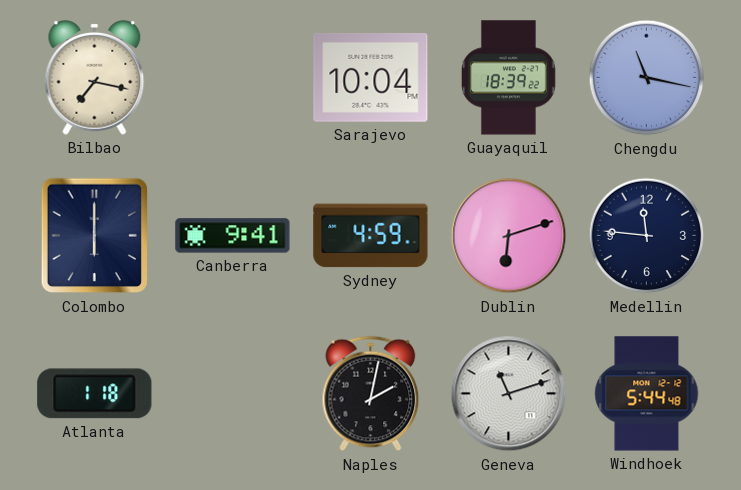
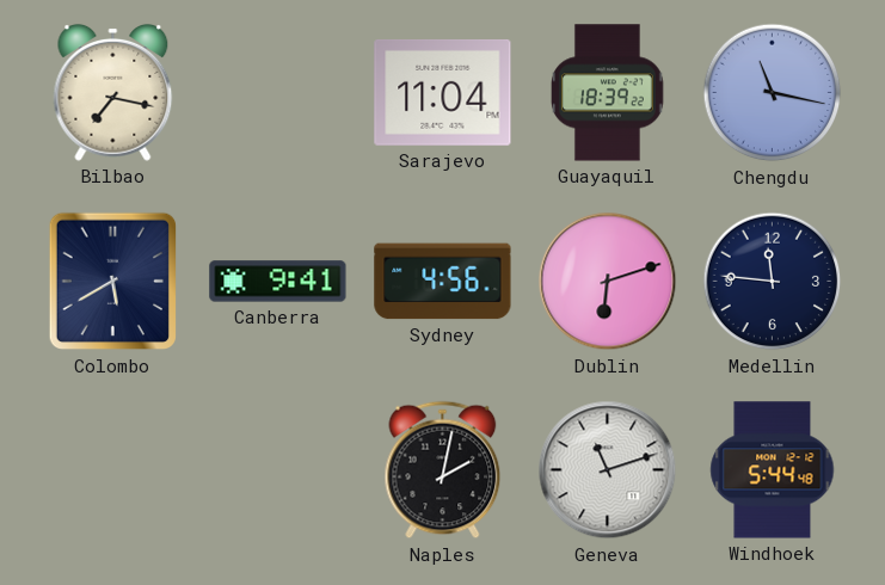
Sarajevo: 10:04 -> 11:04 (443, 92)
Colombo: 6:00 -> 5:40 (112, 282)
Sydney: 4:59 -> 4:56 (443, 282)
Atlanta: 1:18 -> none (95, 394)
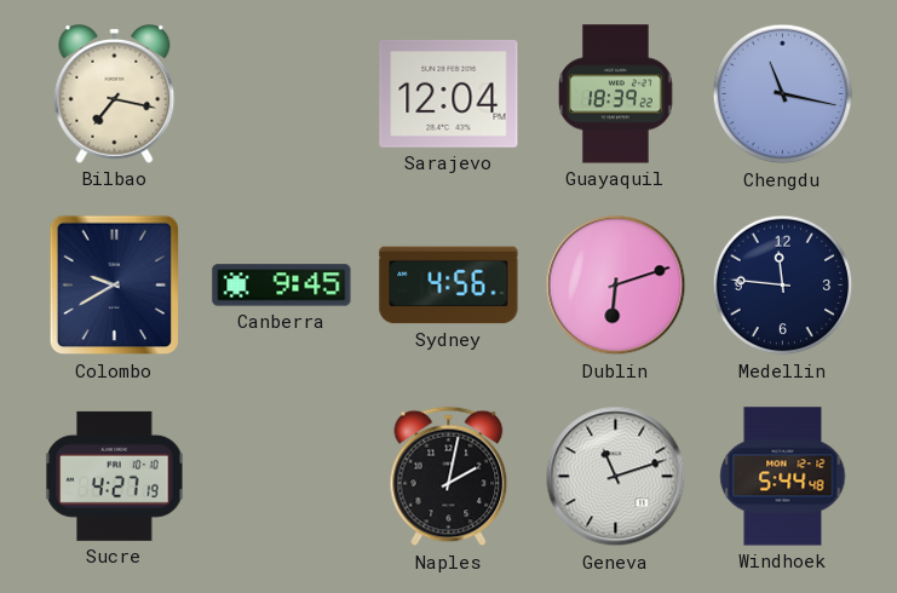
Sarajevo: 11:04 -> 12:04 (449, 93)
Colombo: 5:40 -> 9:40 (114, 286)
Canberra: 9:41 -> 9:45 (282, 286)
Sucre: none -> 4:27 (115, 476)
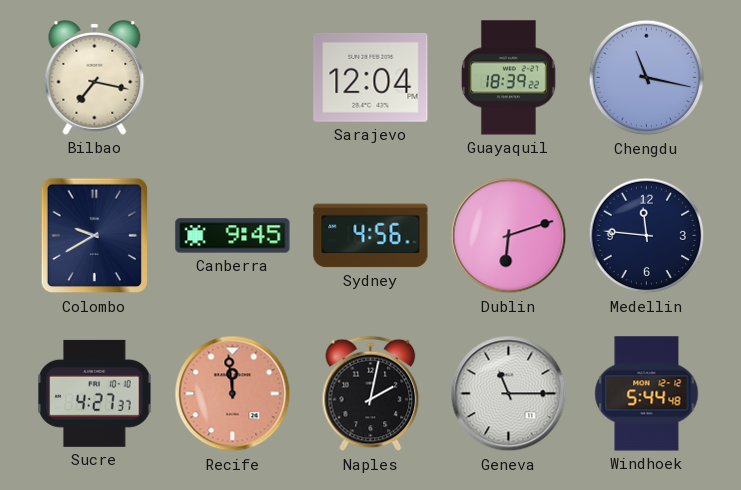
Sucre: 4:27:19 -> 4:27:37 (95, 393)
Recife: none -> 11:59 (233, 394)
Geneva: 11:12 -> 11:15 (509, 394)
